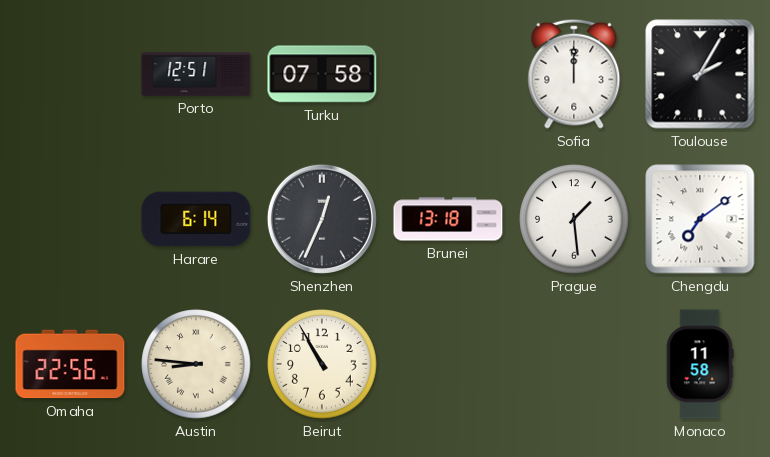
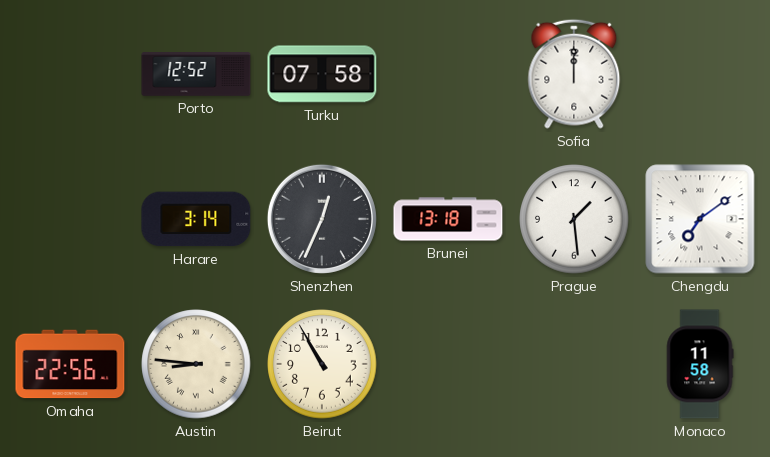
Porto: 12:51 -> 12:52 (196, 74)
Toulouse: 2:05 -> none (700, 74)
Harare: 6:14 -> 3:14 (196, 219)
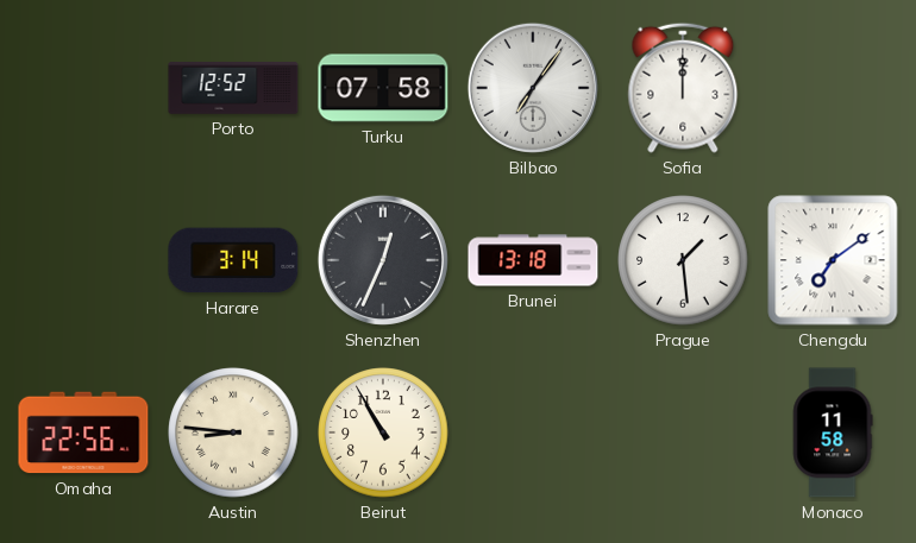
Bilbao: none -> 7:06 (533, 88)
